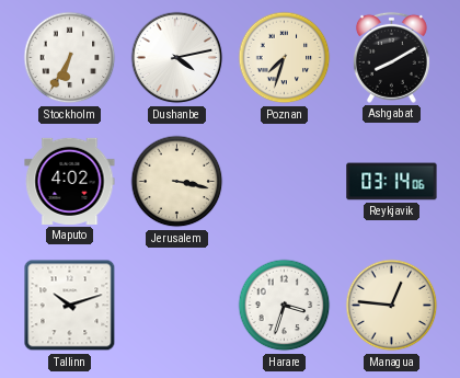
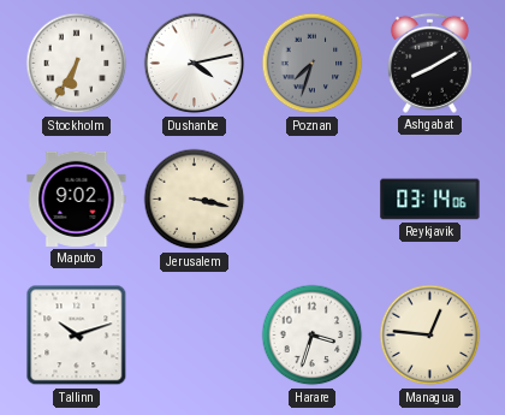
Poznan dial: cream -> grey (313, 64)
Maputo: 4:02 -> 9:02 (77, 198)
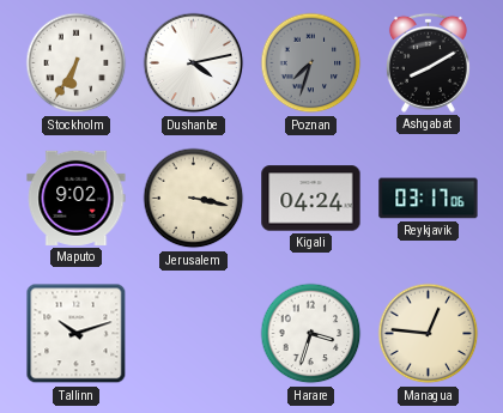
Kigali: none -> 04:24 (311, 199)
Reykjavik: 03:14 -> 03:17 (429, 199)
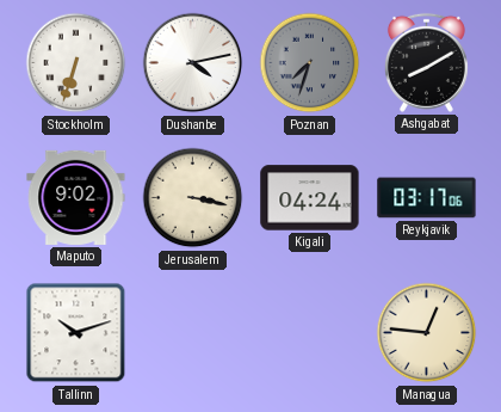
Stockholm: 6:35 -> 6:33 (76, 63)
Harare: 3:33 -> none (311, 334)
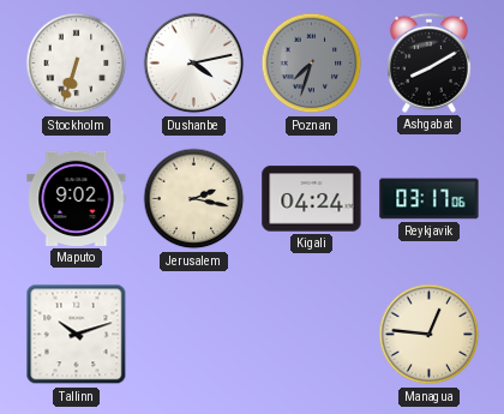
Jerusalem: 3:17 -> 2:17 (194, 199)
